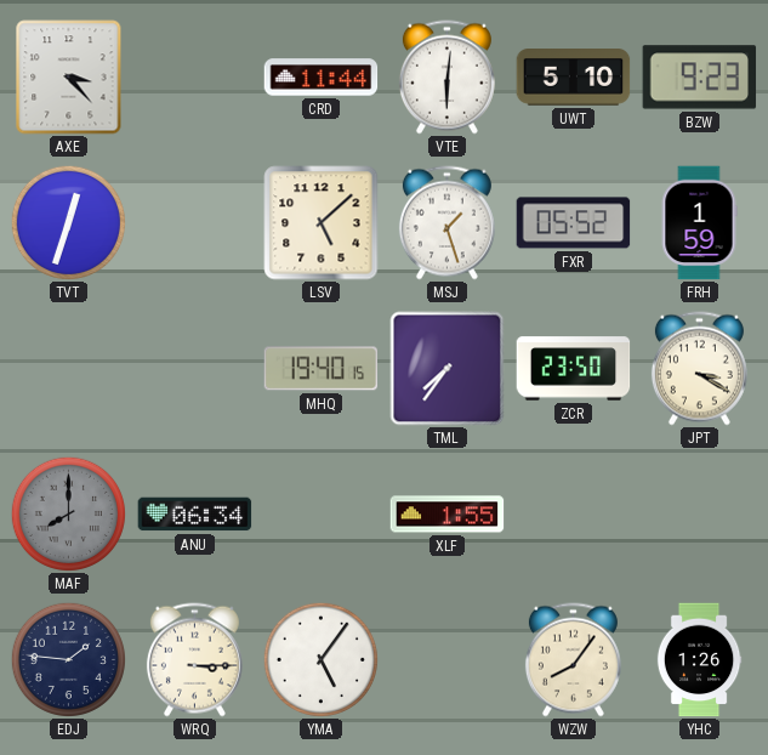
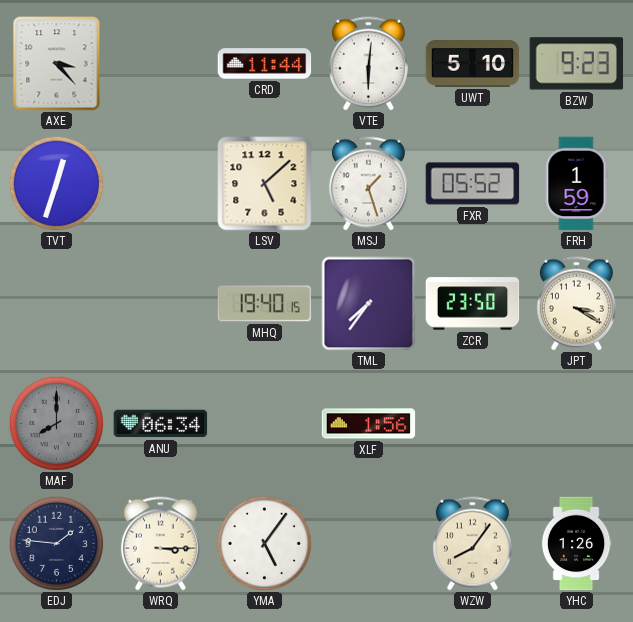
XLF: 1:55 -> 1:56 (369, 424)
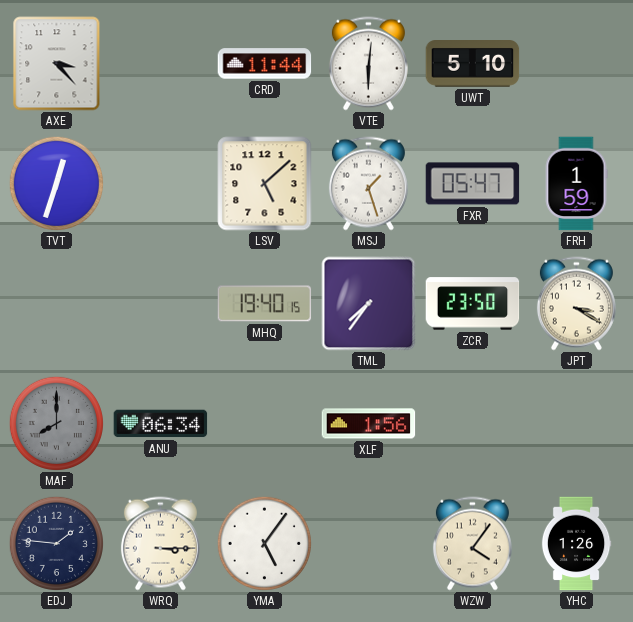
BZW: 9:23 -> none (577, 64)
FXR: 05:52 -> 05:47 (473, 184)
WZW: 8:06 -> 4:06 (472, 544)
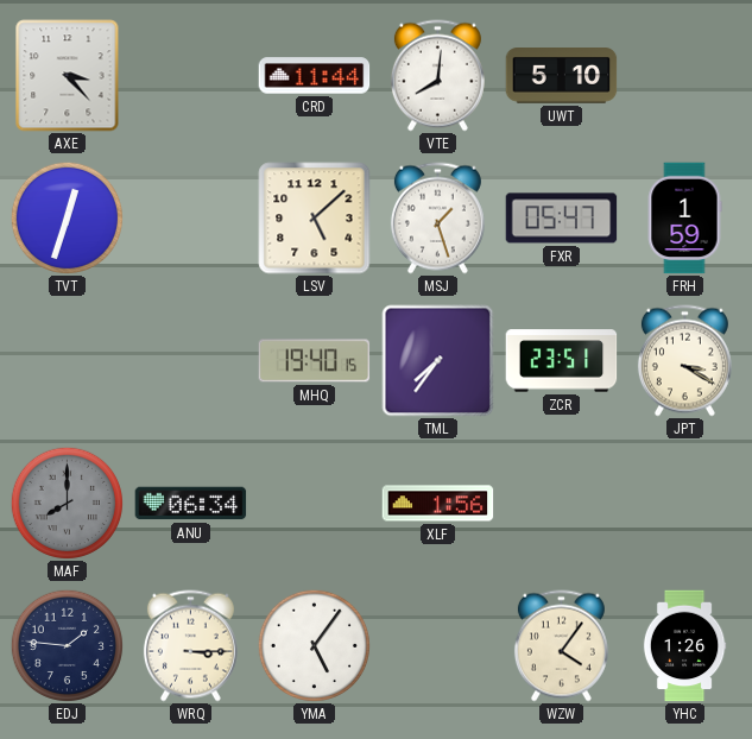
VTE: 6:01 -> 8:01 (437, 76)
ZCR: 23:50 -> 23:51 (562, 361)
